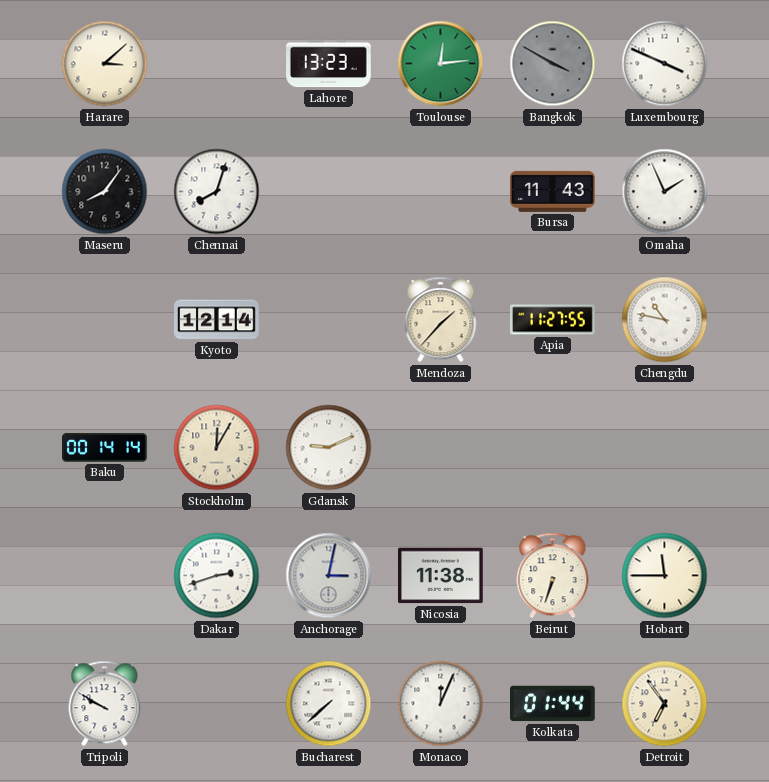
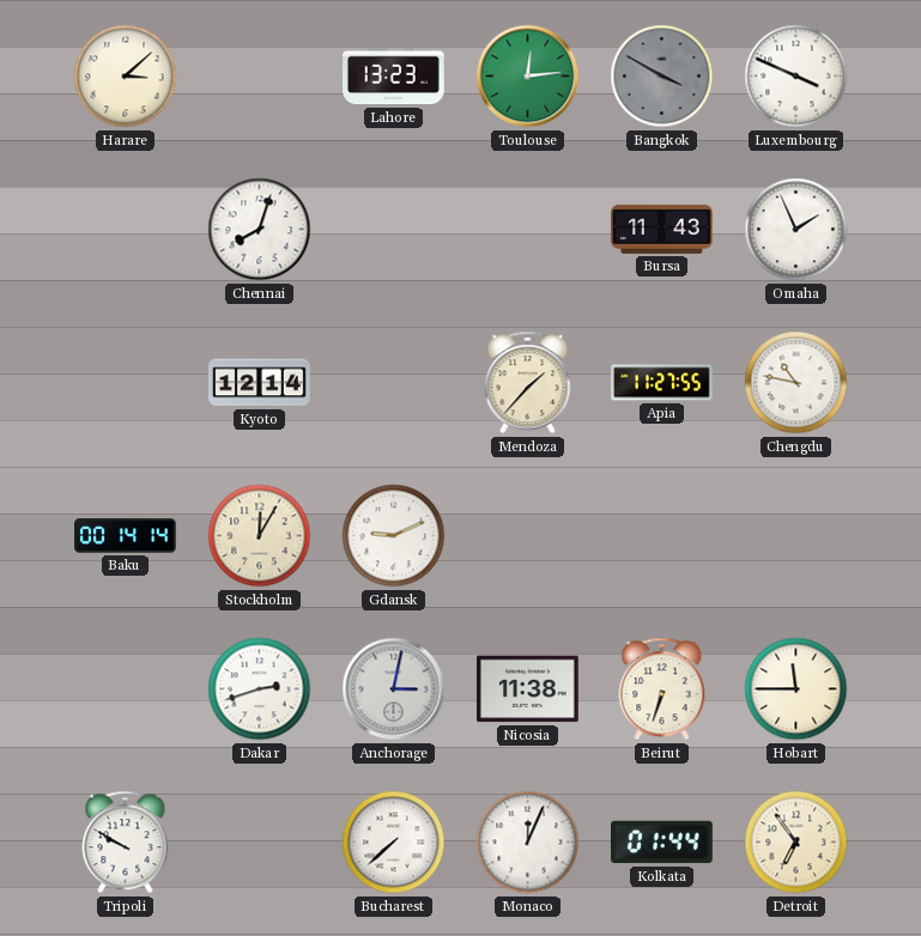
Maseru: 8:06 -> none (105, 192)
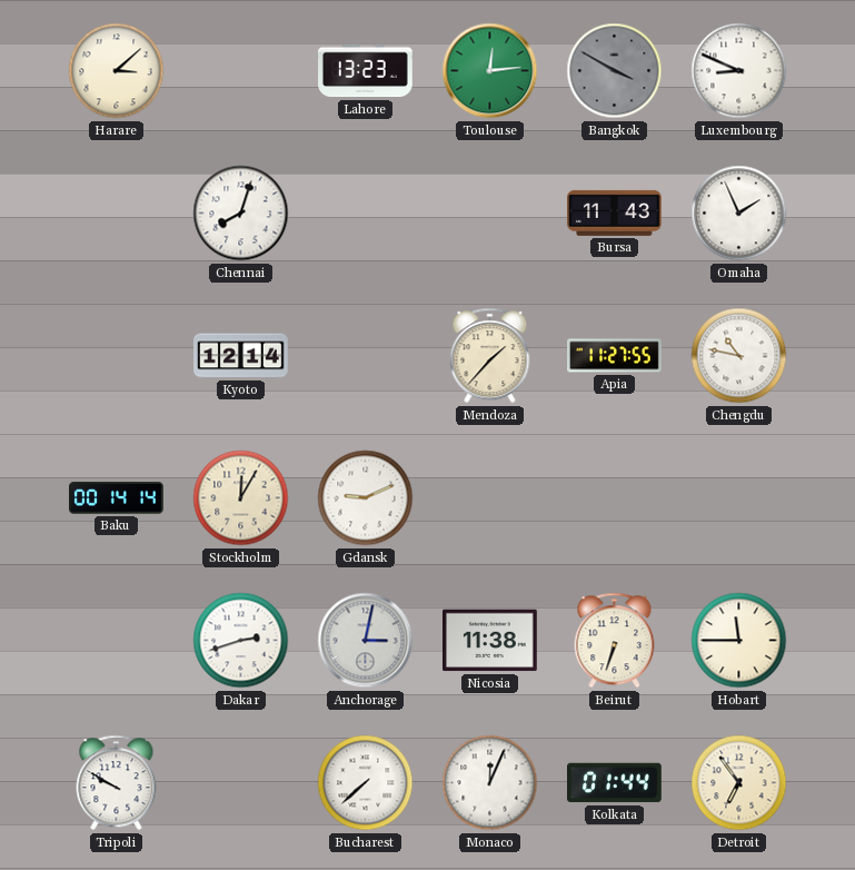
Luxembourg: 3:49 -> 8:49 (739, 71)
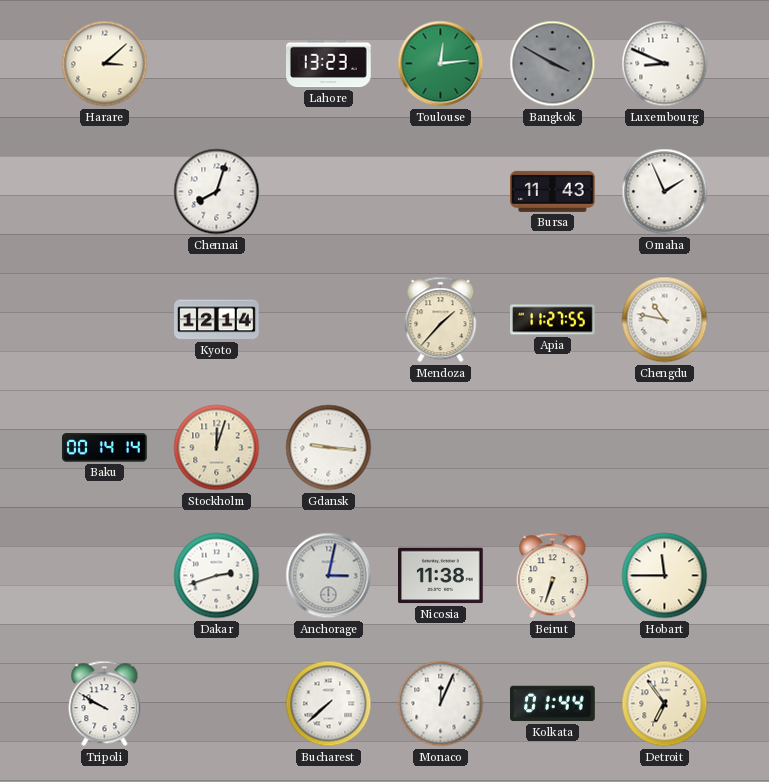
Stockholm: 12:05 -> 12:03 (217, 448)
Gdansk: 9:11 -> 9:16 (329, 448)
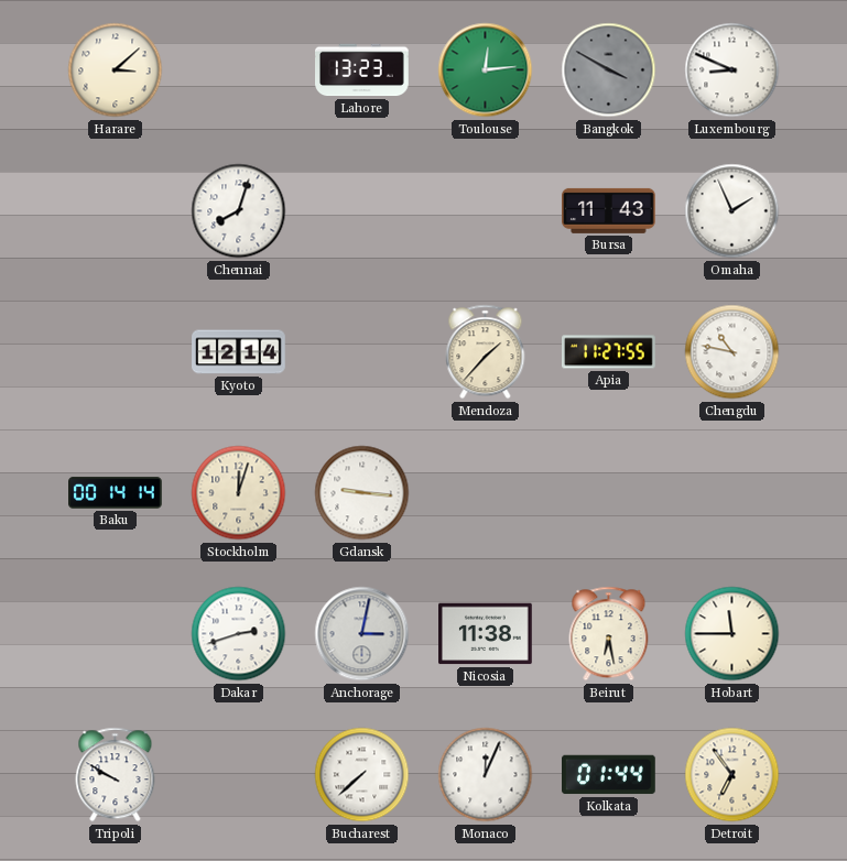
Beirut: 6:33 -> 6:28 (609, 634)
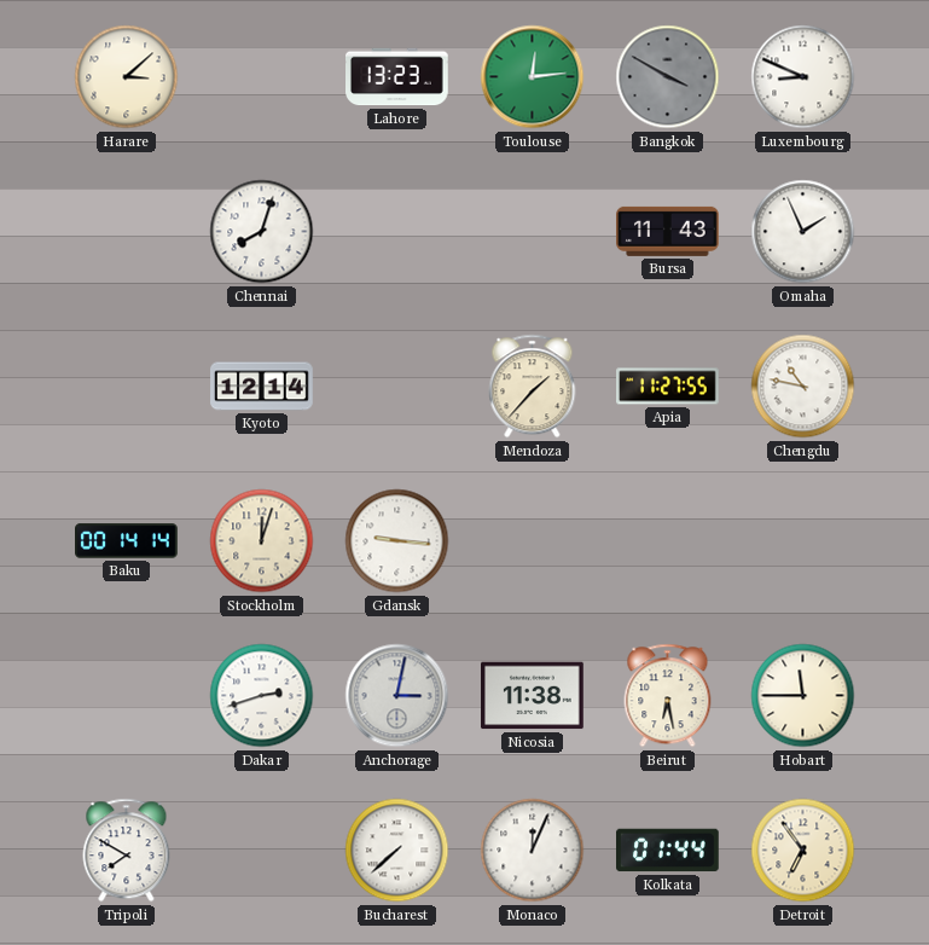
Tripoli: 9:50 -> 7:50 (127, 851)
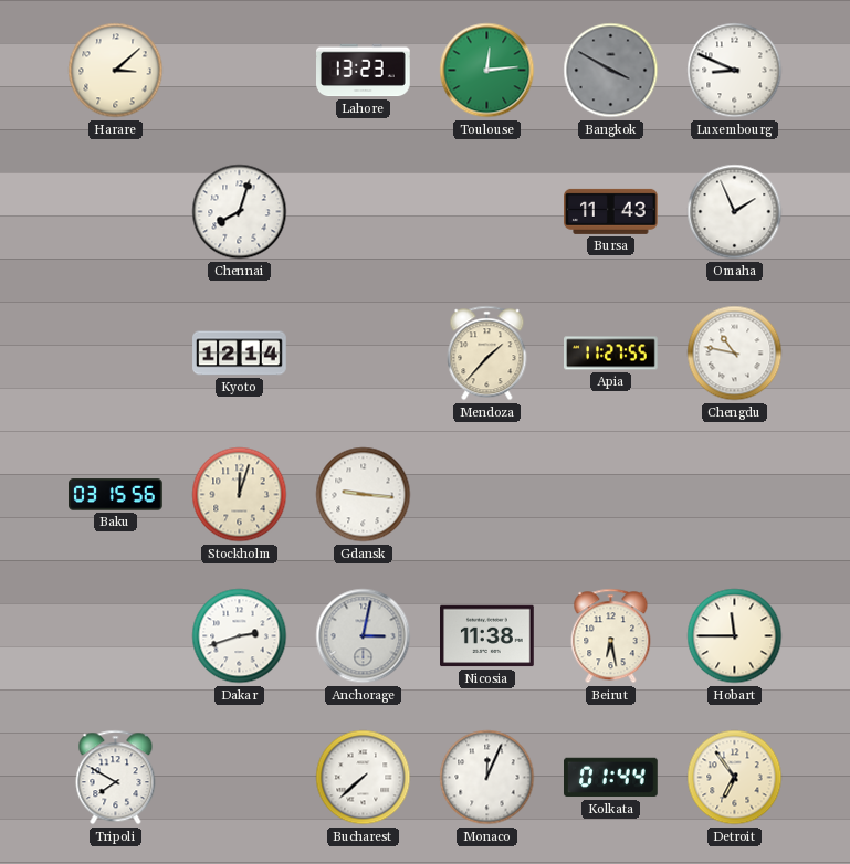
Baku: 00:14 -> 03:15 (116, 495)
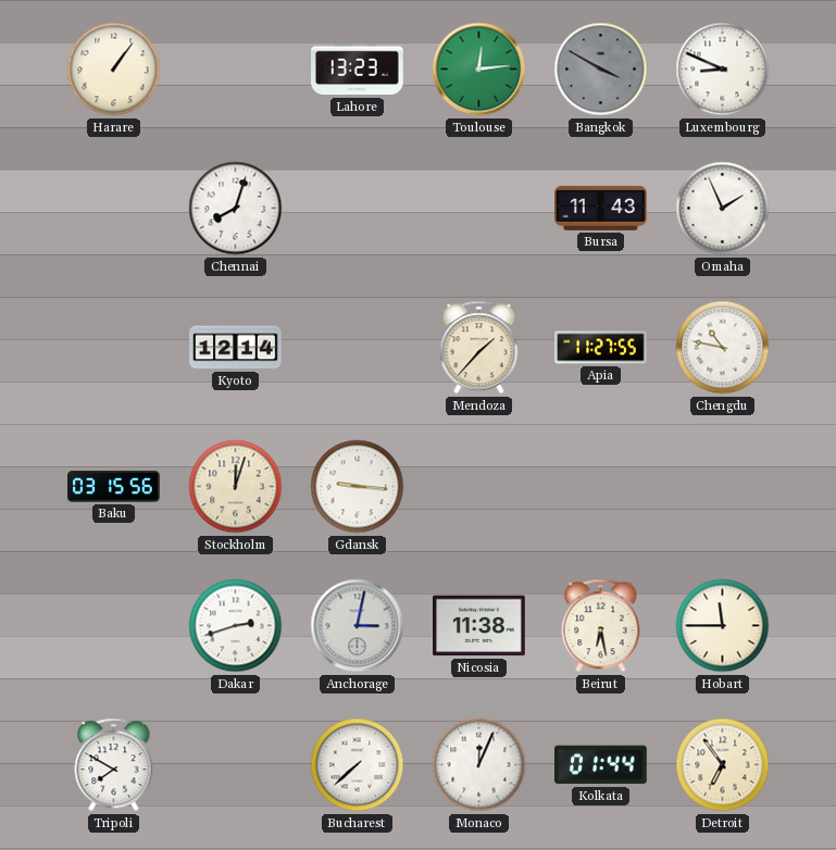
Harare: 3:08 -> 1:06 (114, 70)
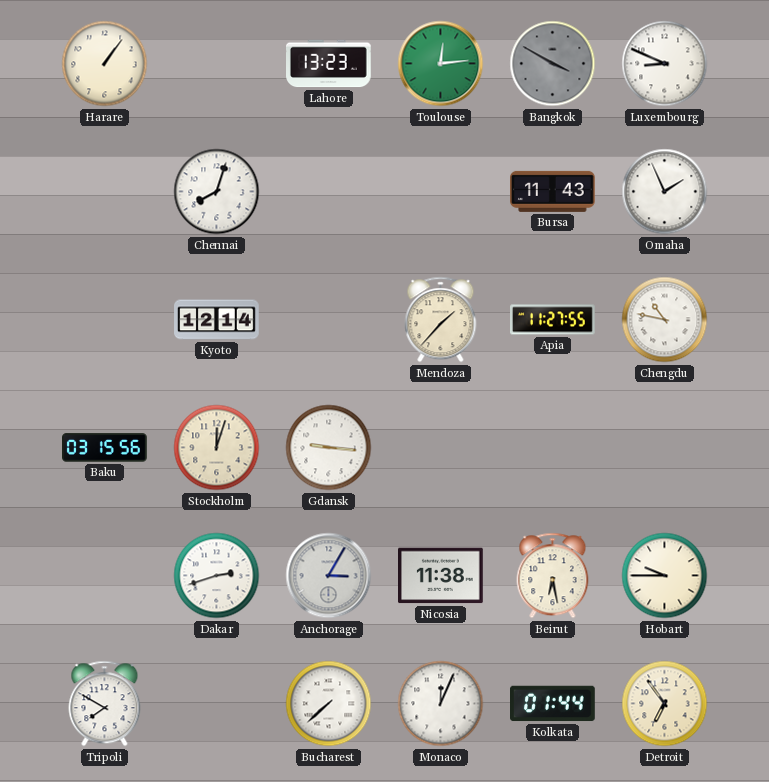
Anchorage: 3:02 -> 3:05 (329, 576)
Hobart: 11:45 -> 9:45 (665, 576)
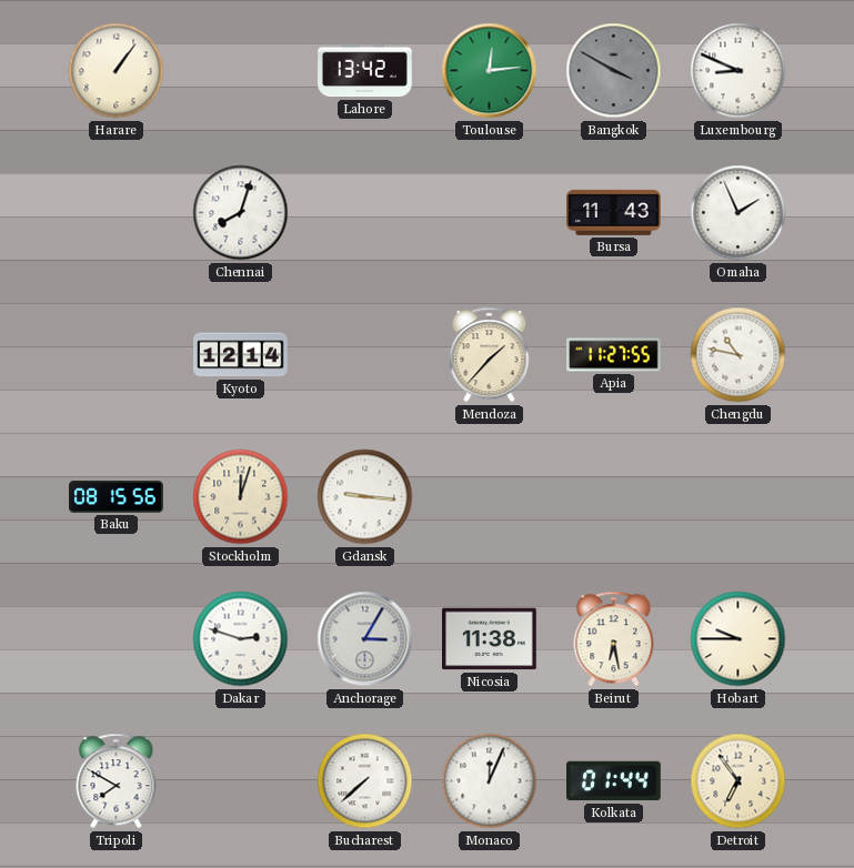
Lahore: 13:23 -> 13:42 (365, 71)
Baku: 03:15 -> 08:15 (117, 497)
Dakar: 2:42 -> 2:48 (241, 639)
